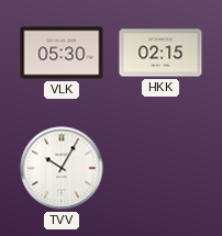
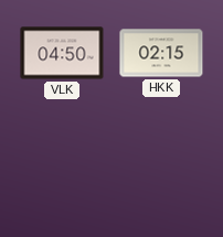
VLK: 05:30 -> 04:50 (62, 53)
TVV: 10:05 -> none (62, 168)
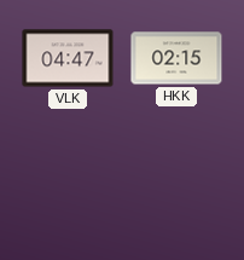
VLK: 04:50 -> 04:47 (68, 58)
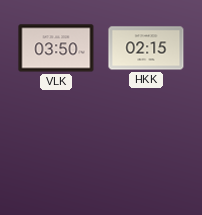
VLK: 04:47 -> 03:50 (56, 48)
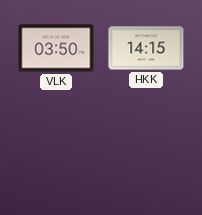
HKK: 02:15 -> 14:15 (146, 48)
